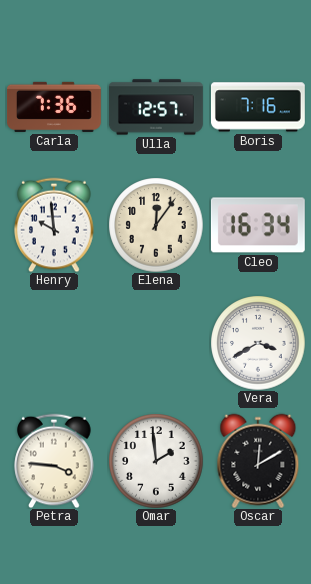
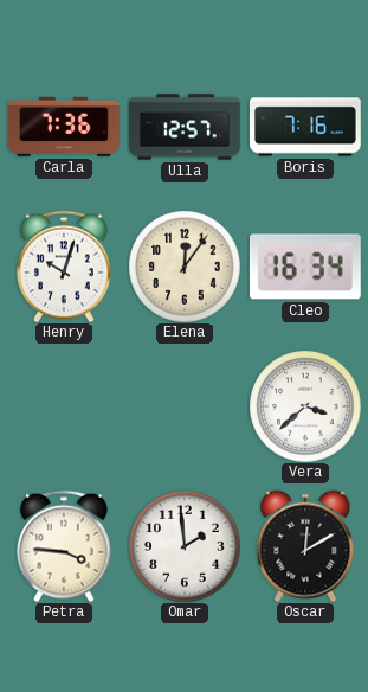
Henry: 9:59 -> 10:03 (64, 267)
Vera: 3:40 -> 3:38 (305, 406)
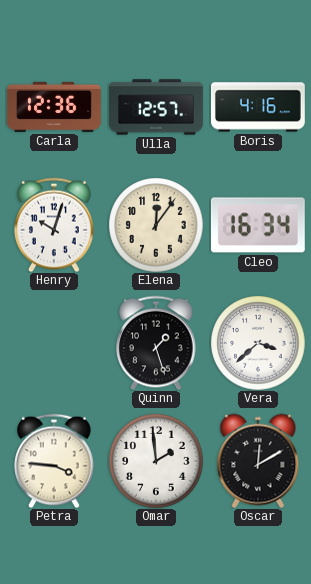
Carla: 7:36 -> 12:36 (55, 107)
Boris: 7:16 -> 4:16 (258, 107)
Quinn: none -> 1:27 (156, 343)
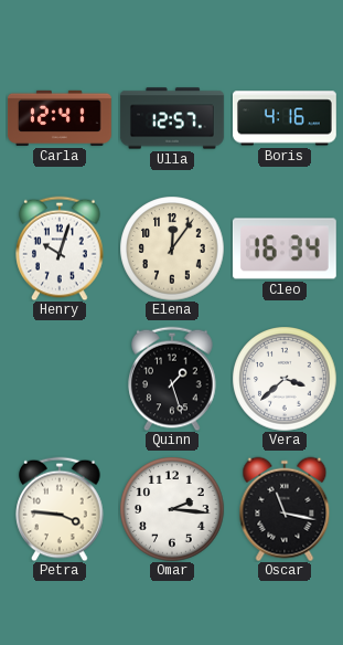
Carla: 12:36 -> 12:41 (61, 118)
Omar: 1:59 -> 2:16 (172, 509)
Oscar: 12:10 -> 11:17 (285, 509)
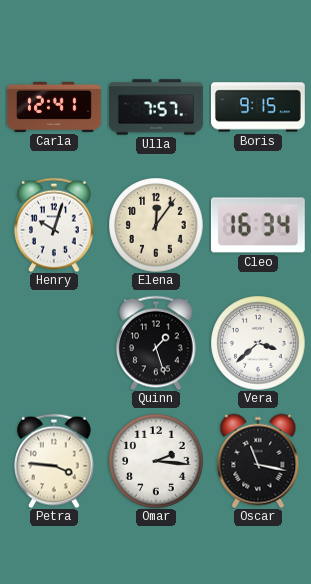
Ulla: 12:57 -> 7:57 (156, 107)
Boris: 4:16 -> 9:15 (258, 107)
